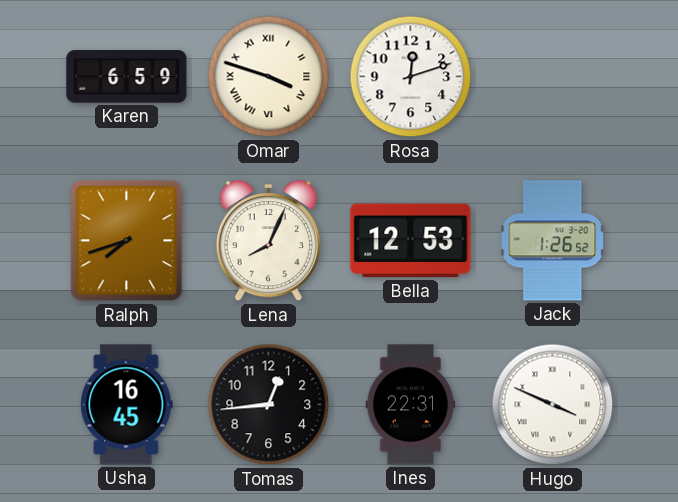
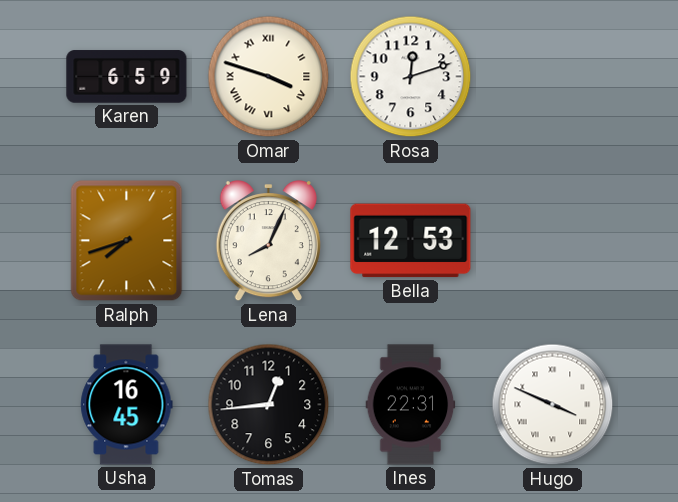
Jack: 1:26 -> none (553, 241)
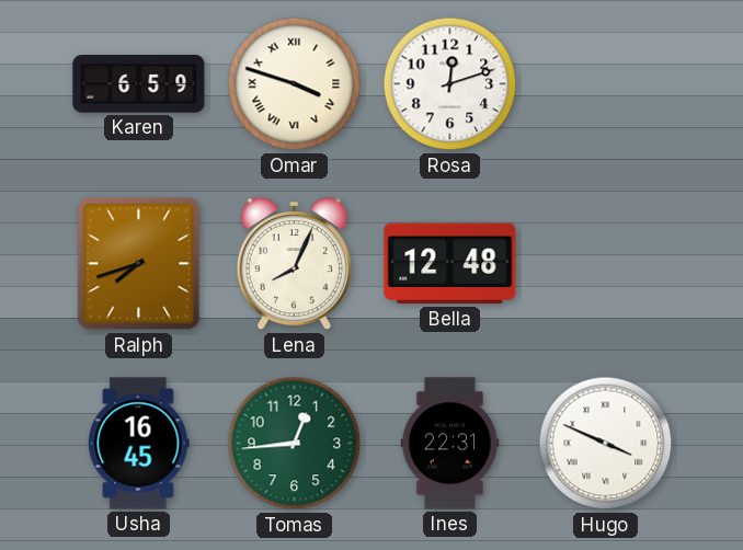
Bella: 12:53 -> 12:48 (450, 264)
Tomas dial: black -> green (295, 444)
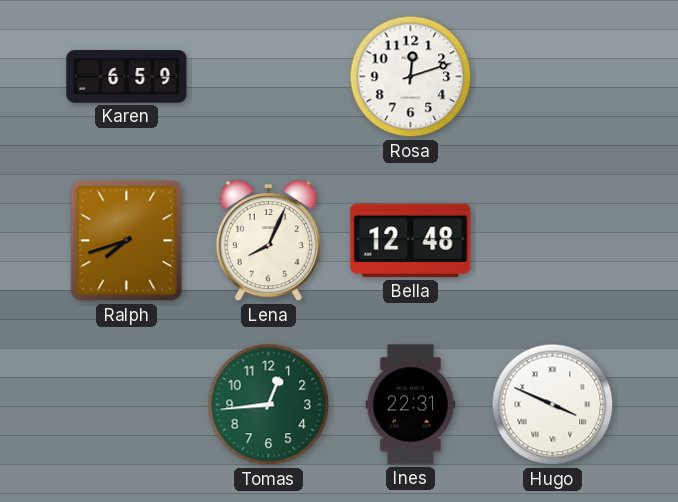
Omar: 3:48 -> none (295, 84)
Usha: 16:45 -> none (139, 444)
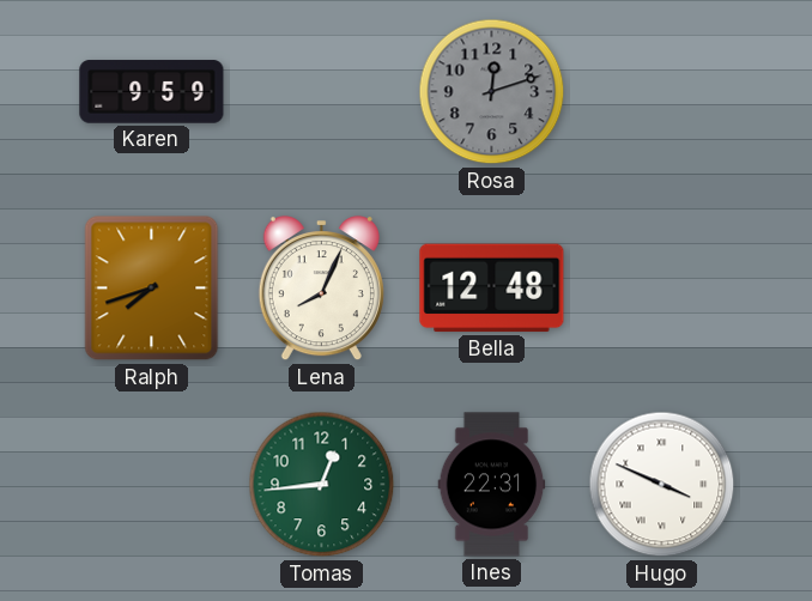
Karen: 6:59 -> 9:59 (152, 92)
Rosa dial: white -> grey (492, 92)
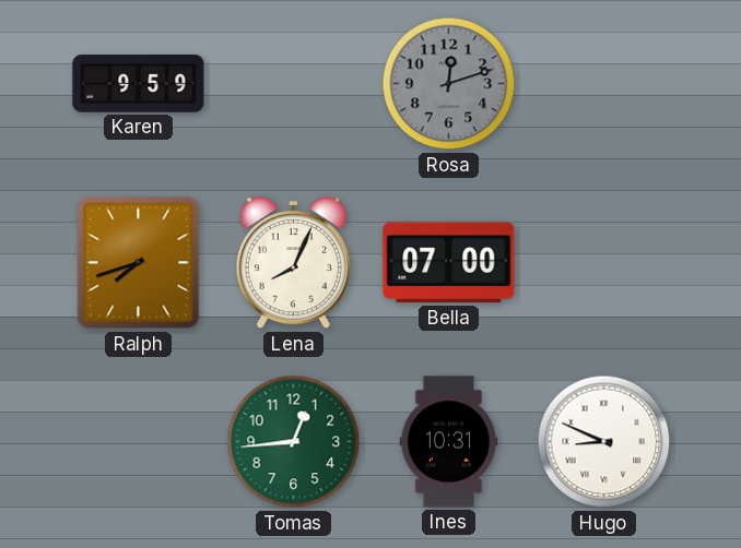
Bella: 12:48 -> 07:00 (449, 263)
Ines: 22:31 -> 10:31 (449, 442)
Hugo: 3:49 -> 8:49 (604, 442)
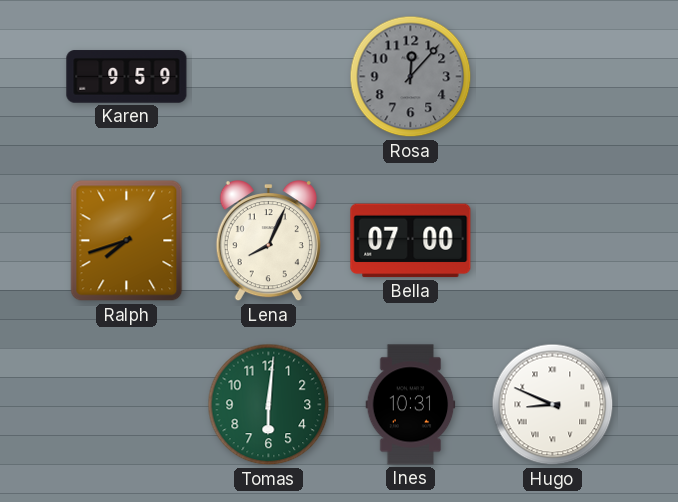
Rosa: 12:12 -> 12:07 (411, 77)
Tomas: 12:44 -> 6:01 (269, 405)
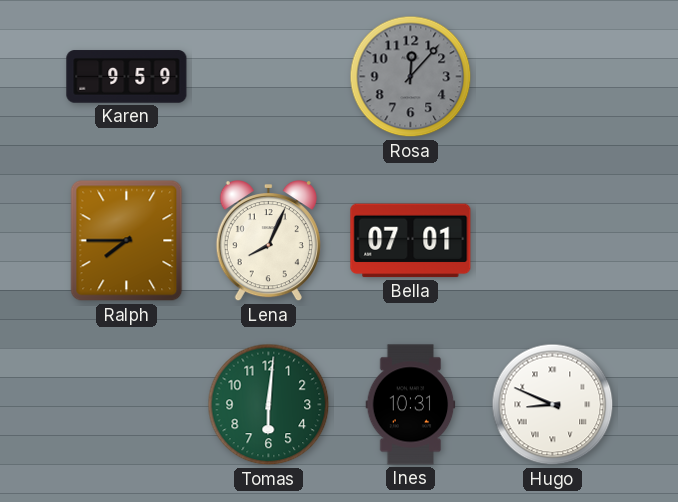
Ralph: 7:42 -> 7:45 (127, 241)
Bella: 07:00 -> 07:01 (411, 241)
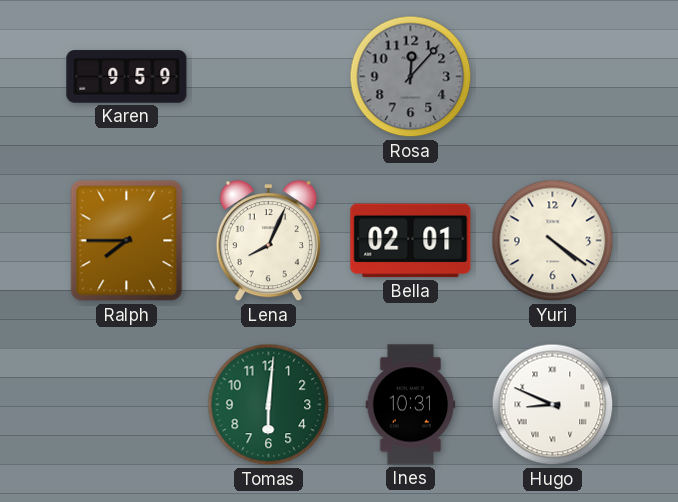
Bella: 07:01 -> 02:01 (411, 241)
Yuri: none -> 4:21 (553, 241)
